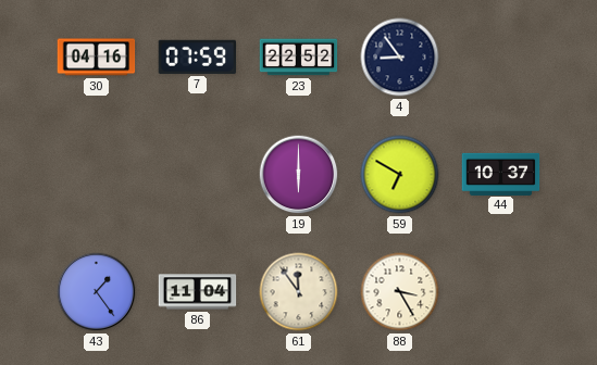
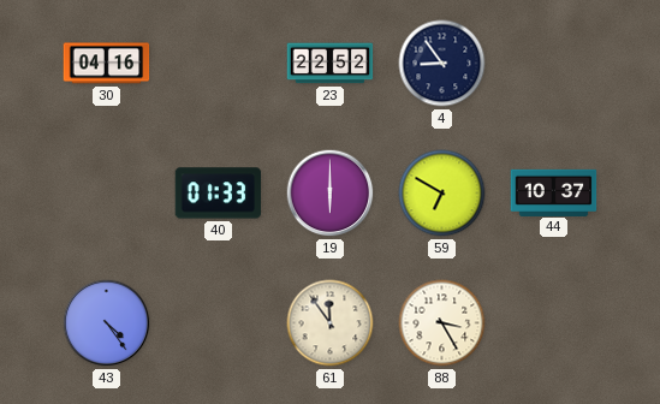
7: 07:59 -> none (197, 56)
40: none -> 01:33 (219, 194)
43: 1:24 -> 4:24 (107, 323)
86: 11:04 -> none (198, 292)
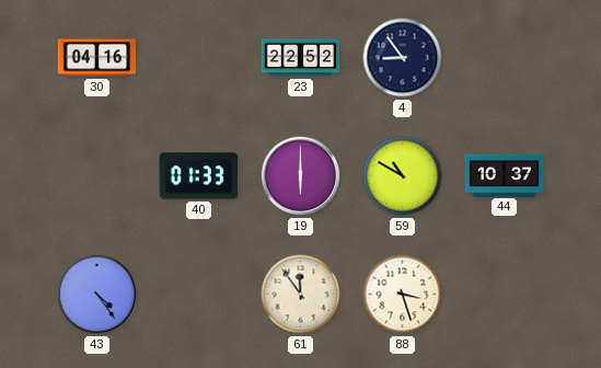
59: 6:50 -> 10:50 (403, 176)
88: 3:25 -> 3:27 (403, 295)
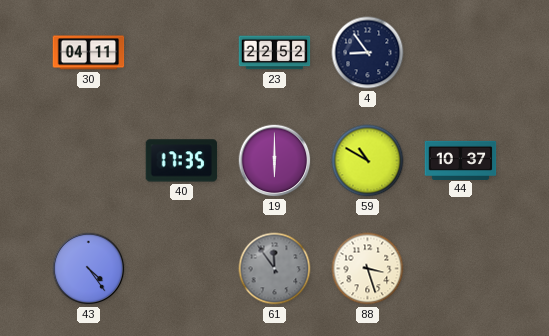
30: 04:16 -> 04:11 (89, 53)
40: 01:33 -> 17:35 (182, 161)
61 dial: cream -> grey (275, 269)
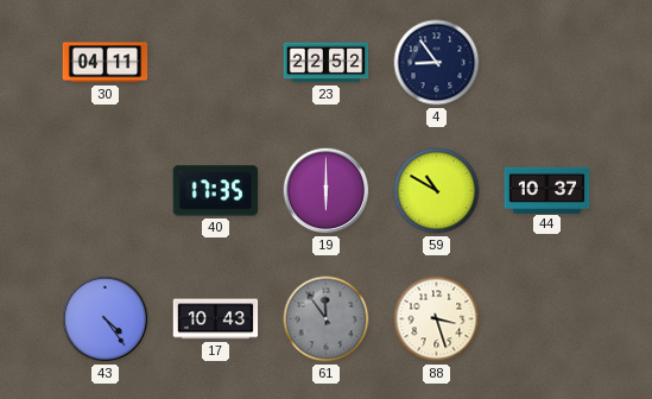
17: none -> 10:43 (216, 319)
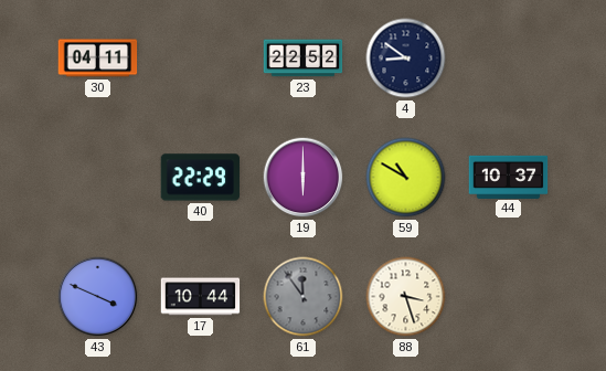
4: 8:54 -> 8:51 (406, 59)
40: 17:35 -> 22:29 (201, 178)
43: 4:24 -> 3:49 (98, 297)
17: 10:43 -> 10:44 (201, 297)
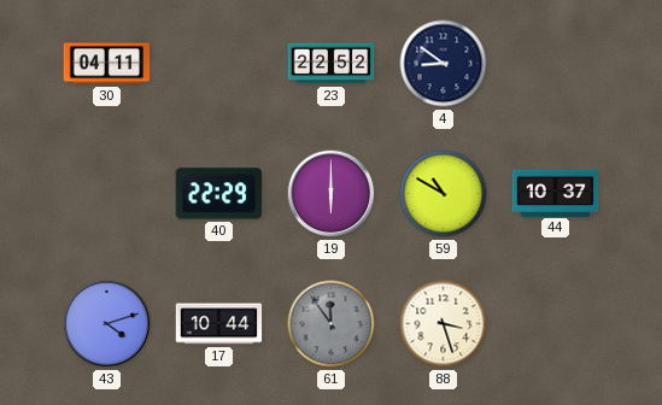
43: 3:49 -> 4:12 (107, 324)
